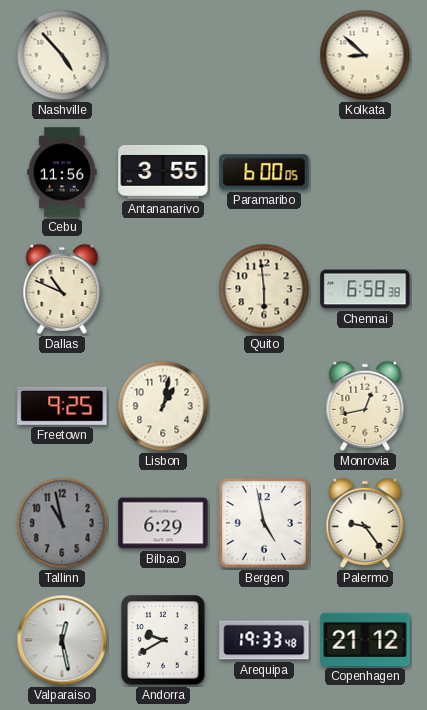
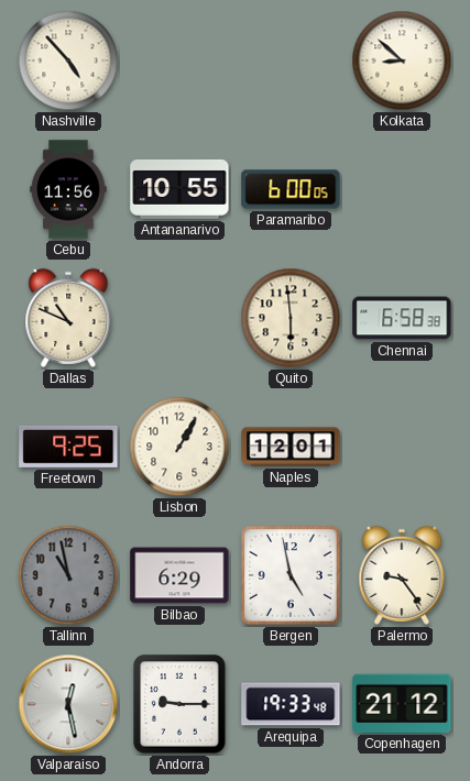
Antananarivo: 3:55 -> 10:55 (179, 189)
Lisbon: 1:02 -> 1:05 (179, 447)
Naples: none -> 12:01 (291, 447)
Monrovia: 12:43 -> none (365, 406)
Andorra: 9:40 -> 9:15 (179, 704)
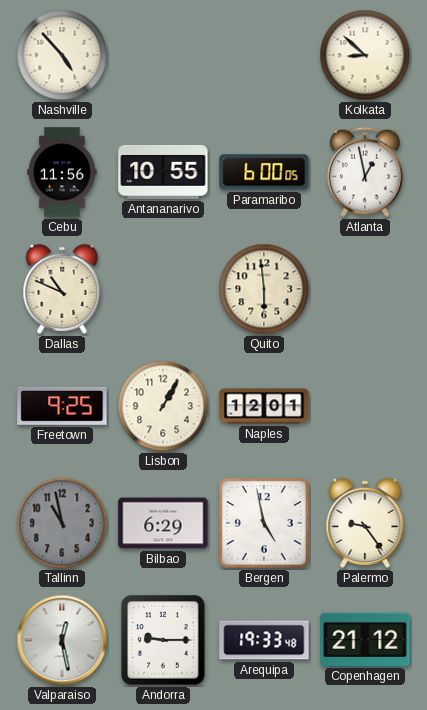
Atlanta: none -> 12:58 (365, 172)
Chennai: 6:58 -> none (402, 318)
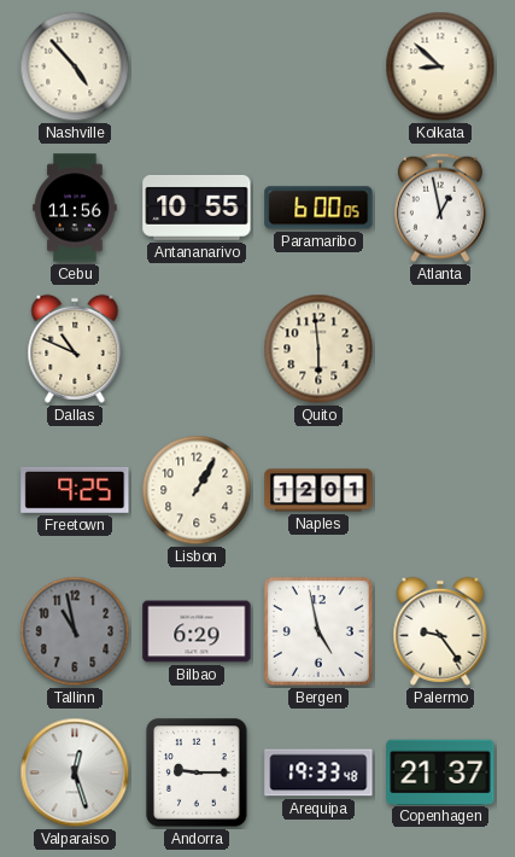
Valparaiso: 12:28 -> 12:27 (75, 773)
Copenhagen: 21:12 -> 21:37 (440, 771)
